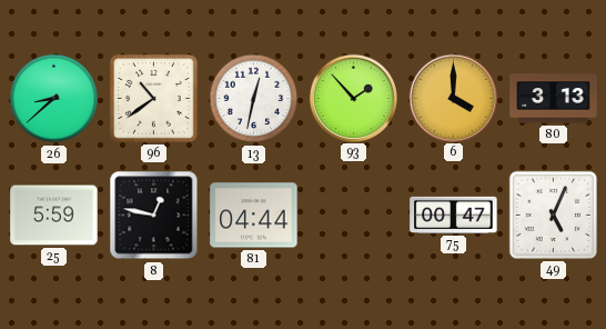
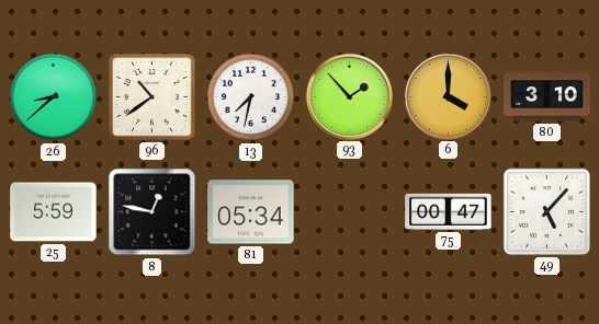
13: 12:32 -> 7:32 (251, 97)
80: 3:13 -> 3:10 (547, 97)
81: 04:44 -> 05:34 (251, 212)
49: 5:04 -> 5:07 (546, 211)
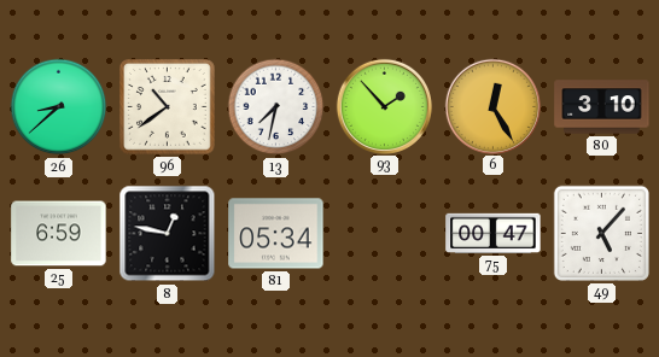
6: 4:00 -> 12:25 (492, 106)
25: 5:59 -> 6:59 (59, 234)
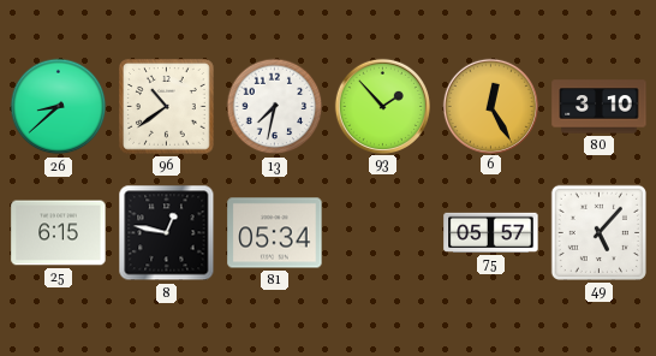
25: 6:59 -> 6:15 (59, 233)
75: 00:47 -> 05:57 (491, 232)
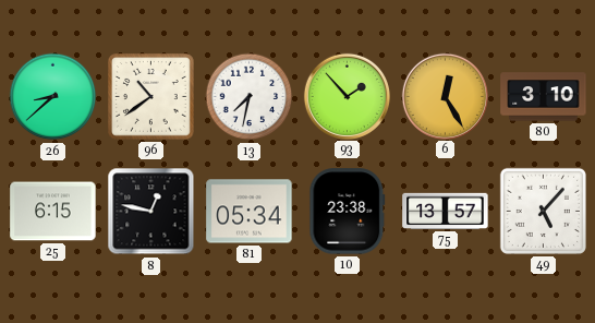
10: none -> 23:38 (348, 212)
75: 05:57 -> 13:57 (446, 211)
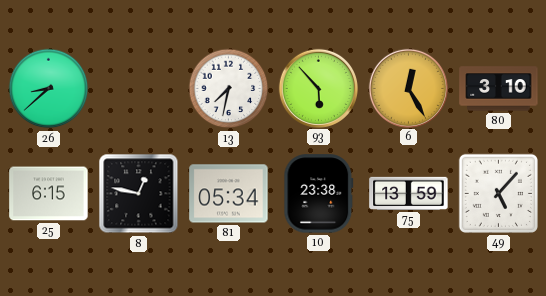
96: 10:39 -> none (151, 97)
93: 1:53 -> 5:53 (318, 88)
75: 13:57 -> 13:59 (409, 193)
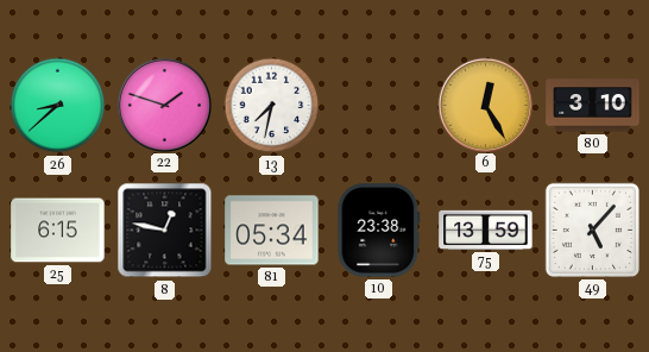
22: none -> 1:48 (164, 105)
93: 5:53 -> none (318, 88)
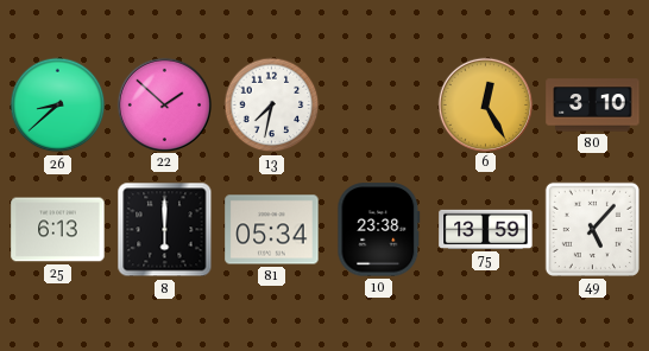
22: 1:48 -> 1:52 (164, 104)
25: 6:15 -> 6:13 (58, 230)
8: 12:47 -> 6:00 (165, 230)
